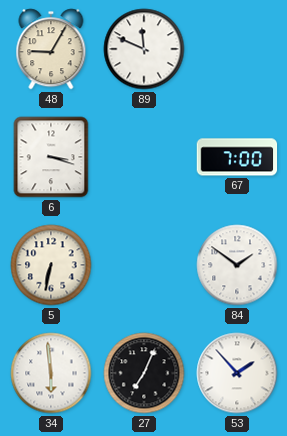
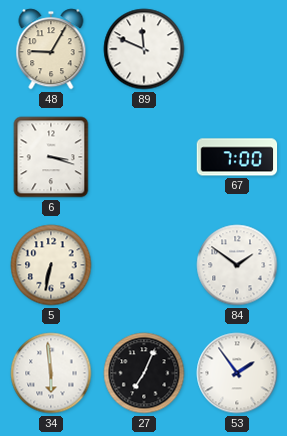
53: 1:53 -> 1:54 (237, 373)
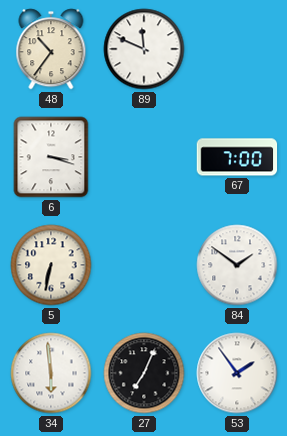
48: 9:05 -> 10:36 (51, 49)
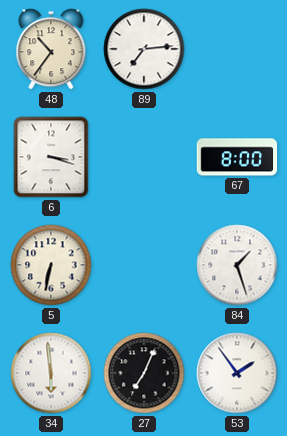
89: 11:49 -> 7:14 (144, 49)
67: 7:00 -> 8:00 (237, 157)
84: 1:51 -> 1:27 (237, 265)
